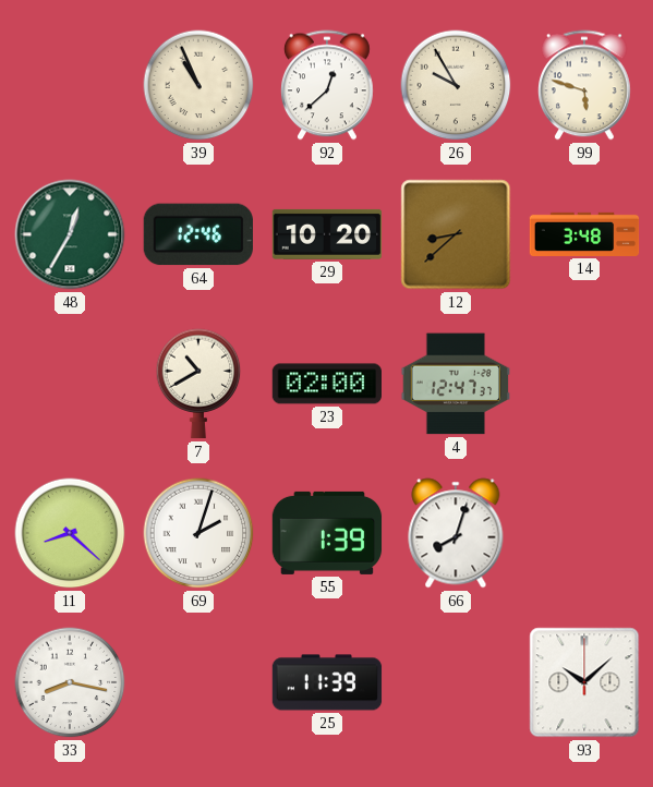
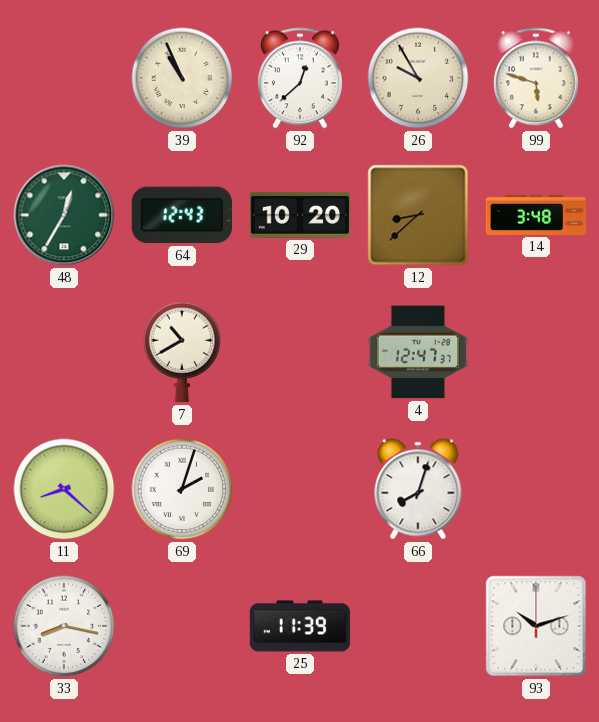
64: 12:46 -> 12:43 (182, 215)
23: 02:00 -> none (326, 384)
55: 1:39 -> none (327, 533)
93: 10:08 -> 10:12 (536, 626)
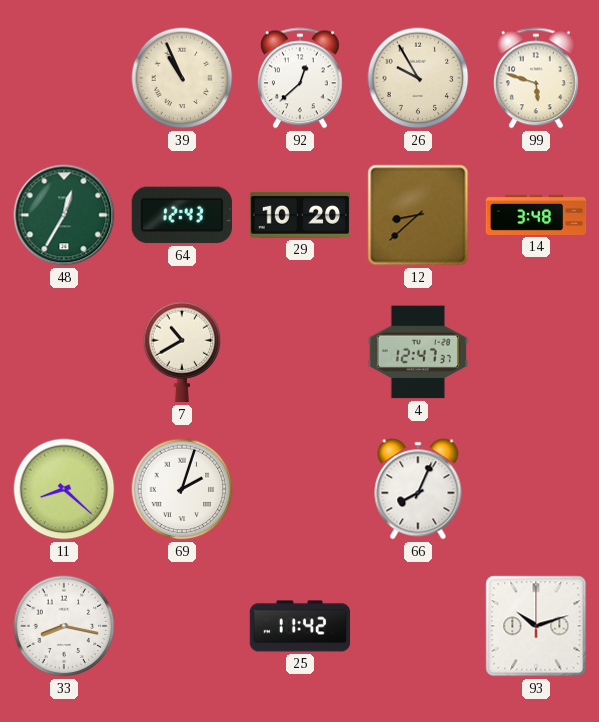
66: 8:03 -> 8:04 (418, 489)
25: 11:39 -> 11:42 (300, 626)
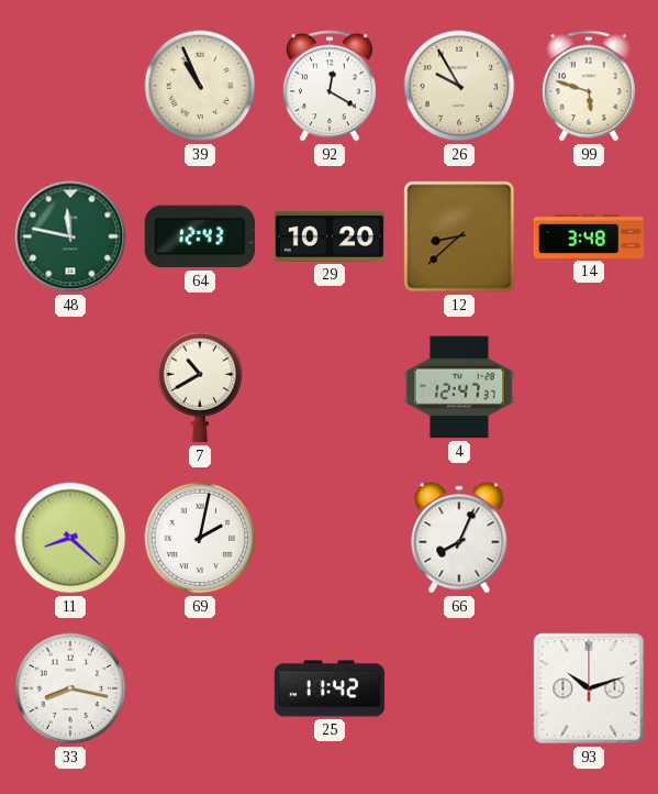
92: 12:38 -> 12:20 (331, 86)
48: 12:35 -> 11:47 (70, 236)
69: 2:03 -> 2:02 (200, 538)
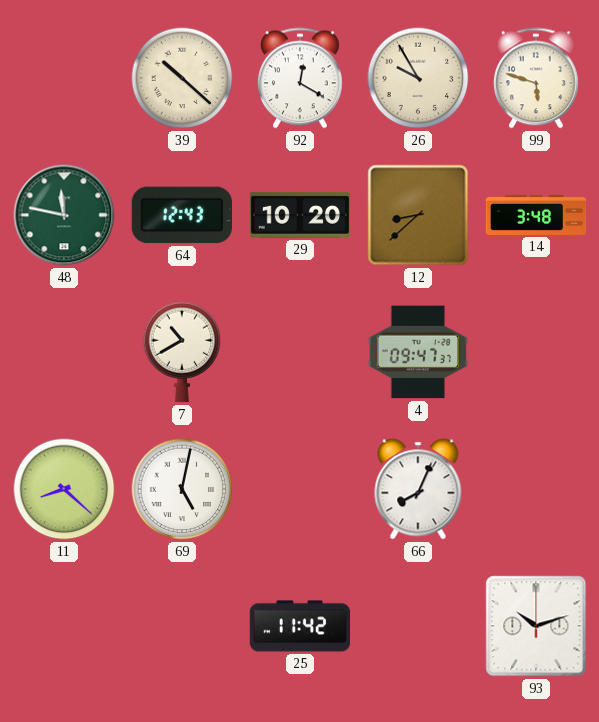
39: 10:56 -> 10:22 (182, 78)
4: 12:47 -> 09:47 (417, 352)
69: 2:02 -> 5:02 (182, 489)
33: 8:17 -> none (70, 688)
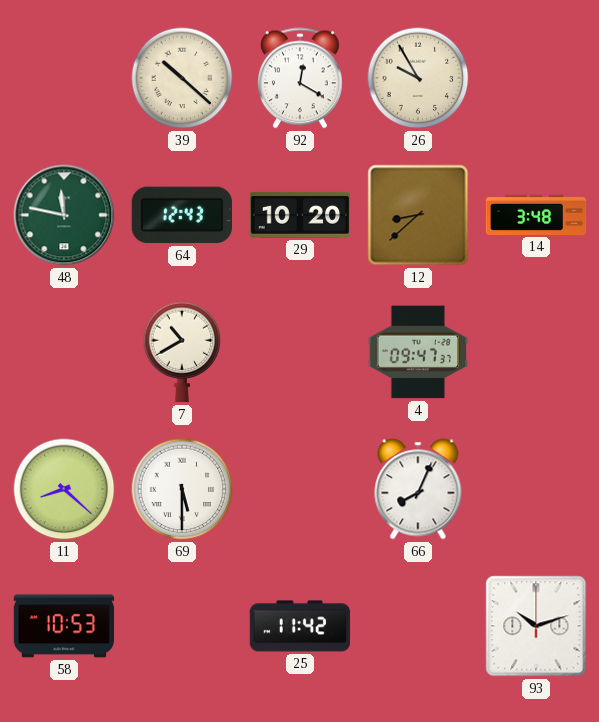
99: 5:48 -> none (537, 78)
69: 5:02 -> 5:30 (182, 489)
58: none -> 10:53 (64, 626)
